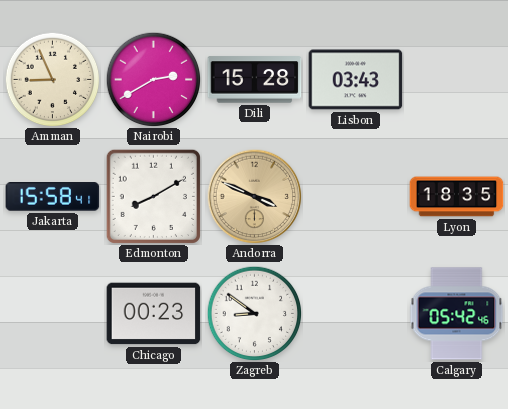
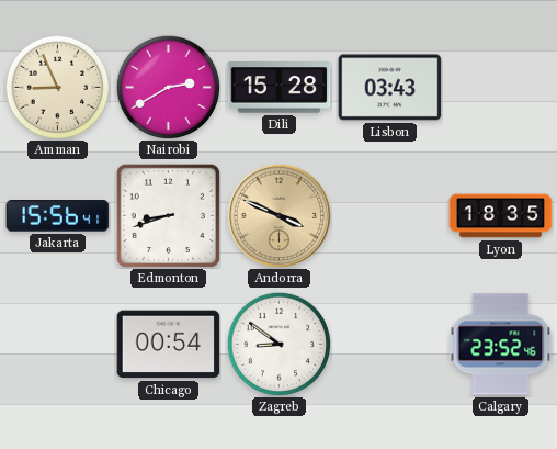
Jakarta: 15:58 -> 15:56 (58, 216)
Edmonton: 8:10 -> 8:42 (168, 215)
Chicago: 00:23 -> 00:54 (169, 345)
Calgary: 05:42 -> 23:52 (501, 345)
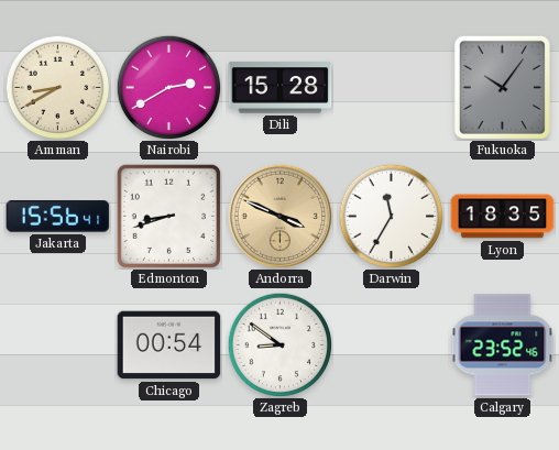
Amman: 8:56 -> 8:40 (57, 87)
Lisbon: 03:43 -> none (390, 88)
Fukuoka: none -> 10:06 (502, 87)
Darwin: none -> 11:35 (391, 216)
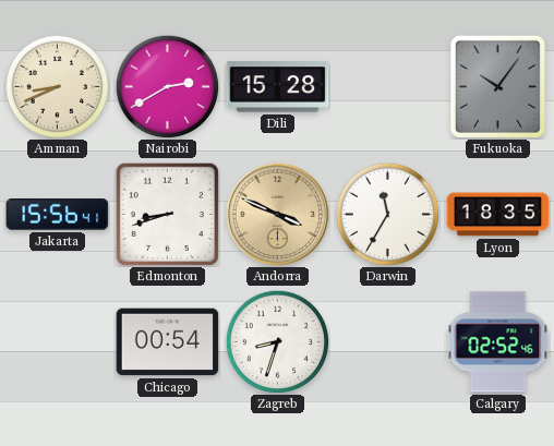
Amman: 8:40 -> 8:41 (57, 86)
Zagreb: 8:51 -> 8:33 (277, 341)
Calgary: 23:52 -> 02:52 (498, 342)
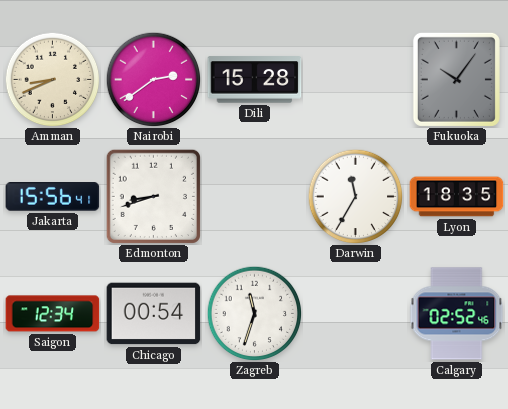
Nairobi: 2:40 -> 2:39 (153, 79)
Andorra: 3:49 -> none (277, 214)
Saigon: none -> 12:34 (53, 314)
Zagreb: 8:33 -> 11:33 (254, 313)
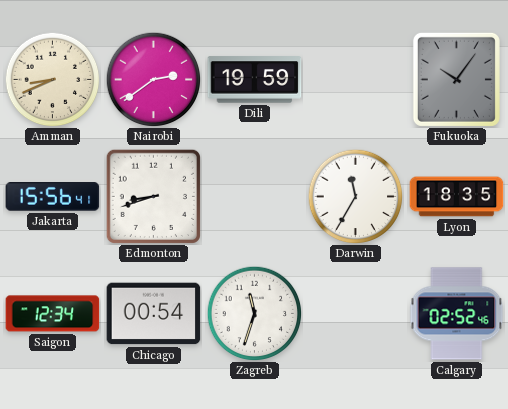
Dili: 15:28 -> 19:59 (255, 80)
